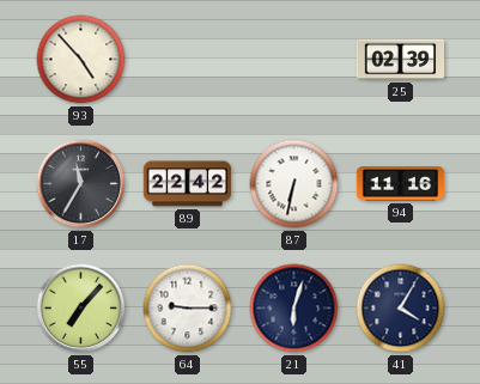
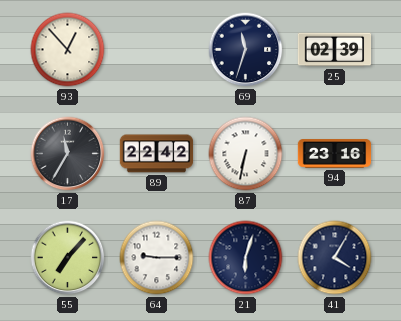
93: 4:53 -> 12:53 (68, 50)
69: none -> 11:33 (246, 50)
94: 11:16 -> 23:16 (335, 154)
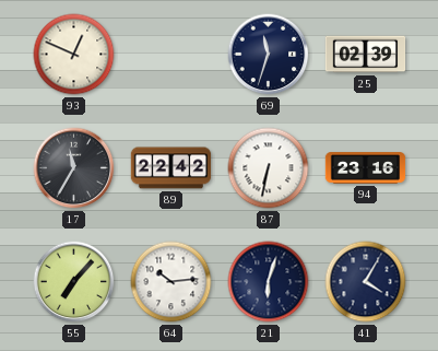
93: 12:53 -> 12:49 (74, 55)
64: 9:15 -> 10:14 (171, 282)
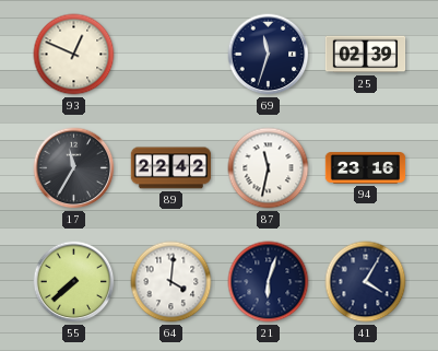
87: 6:32 -> 11:32 (269, 168)
55: 7:07 -> 7:38 (74, 282)
64: 10:14 -> 4:01 (171, 282)
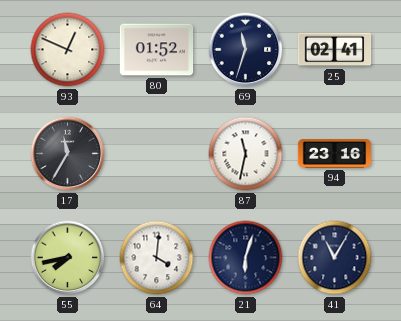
80: none -> 01:52 (157, 50)
25: 02:39 -> 02:41 (335, 50)
89: 22:42 -> none (171, 168)
55: 7:38 -> 7:43 (68, 258)
41: 4:05 -> 11:05 (335, 258)
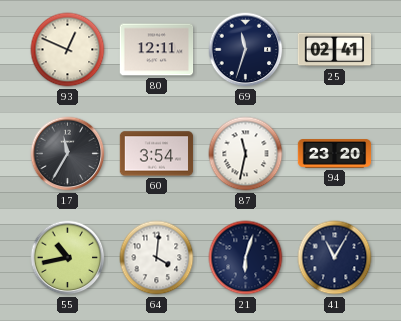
80: 01:52 -> 12:11 (157, 50)
60: none -> 3:54 (157, 154)
94: 23:16 -> 23:20 (335, 154)
55: 7:43 -> 10:43 (68, 258)
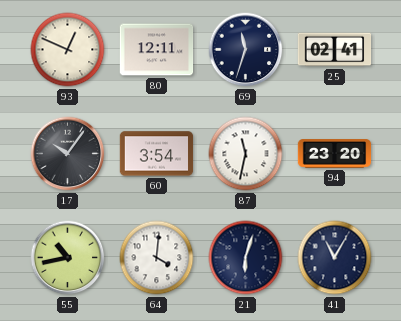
17: 11:35 -> 10:06 (68, 154)
